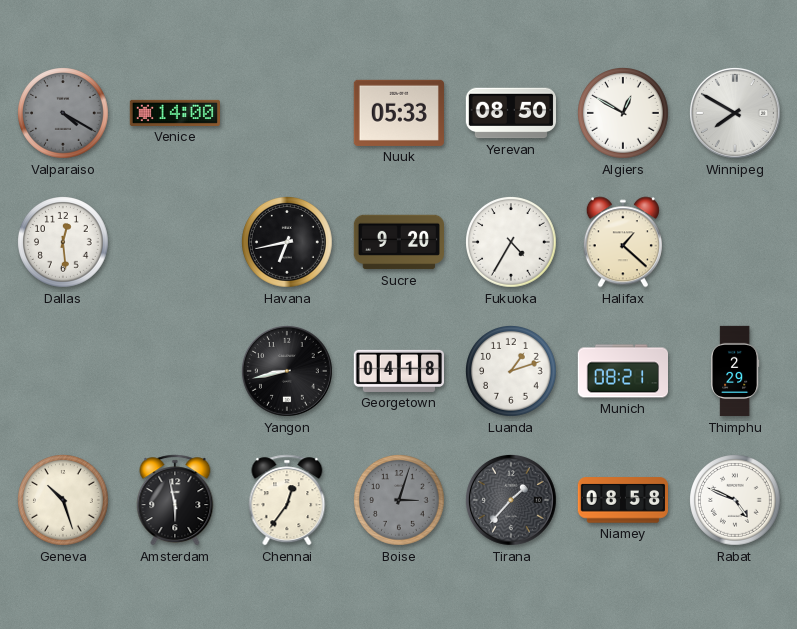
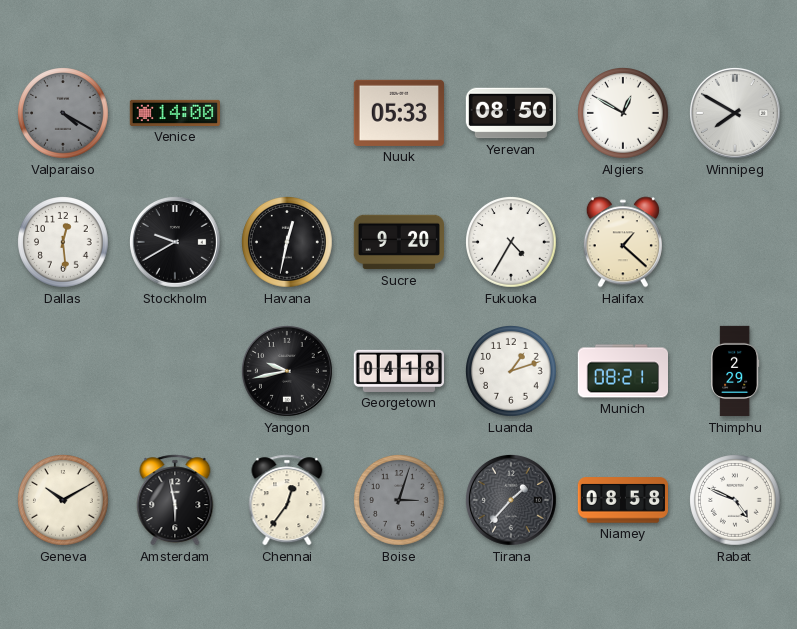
Stockholm: none -> 9:40 (175, 242)
Havana: 6:43 -> 12:32 (288, 243)
Yangon: 8:43 -> 9:43 (287, 371)
Geneva: 10:27 -> 10:10 (64, 501)
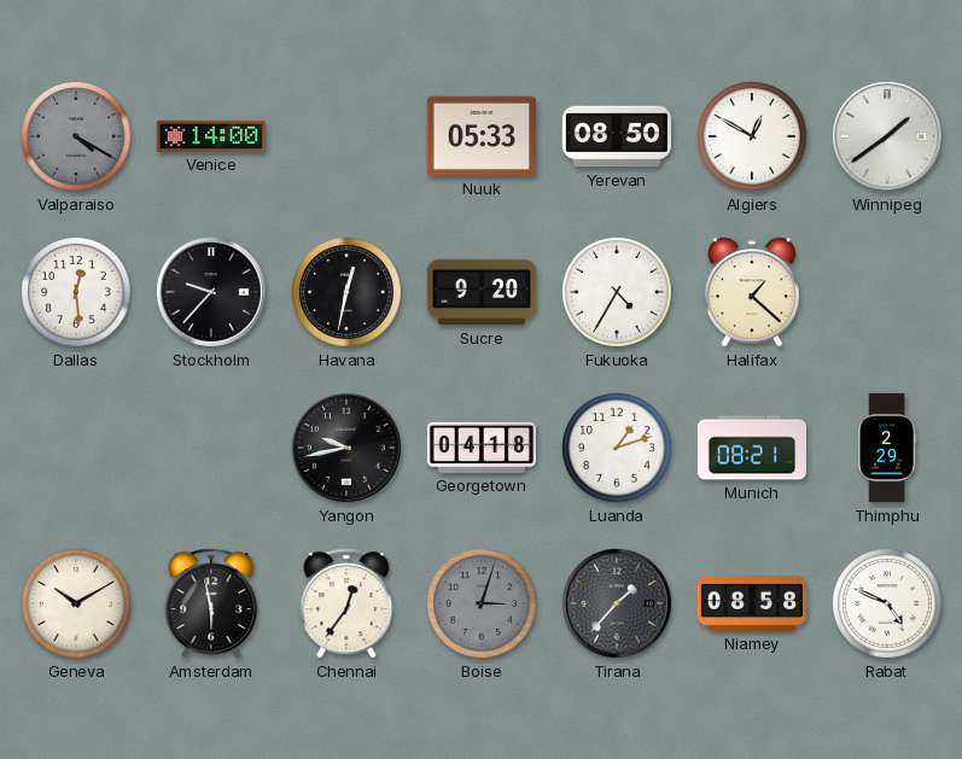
Winnipeg: 7:50 -> 1:39 (887, 136)
Stockholm: 9:40 -> 9:37 (211, 292)
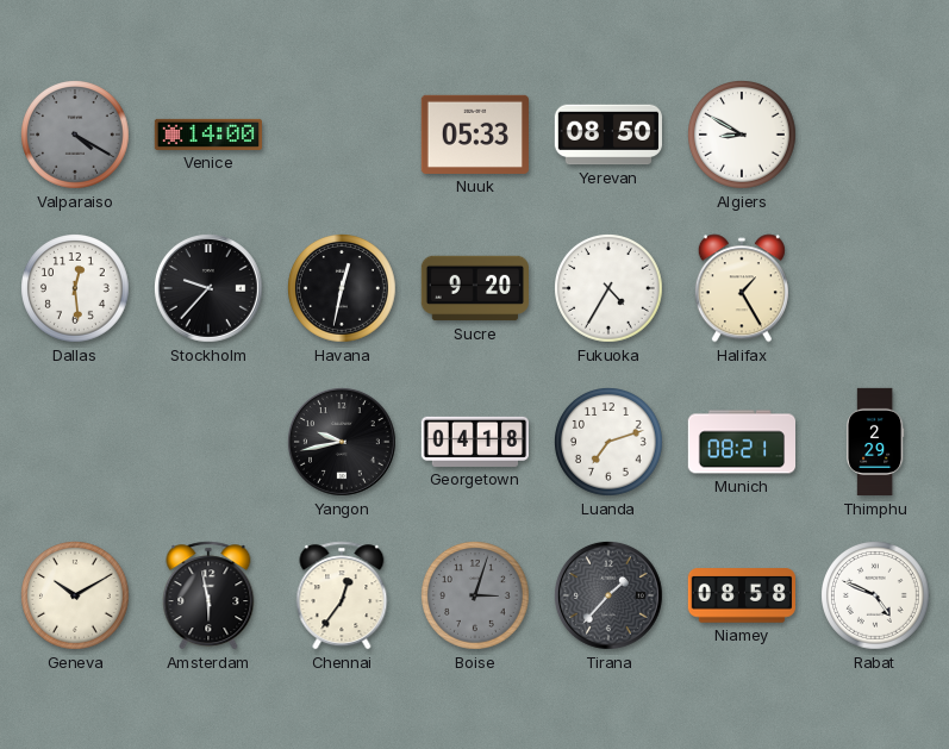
Algiers: 12:50 -> 8:50 (743, 136)
Winnipeg: 1:39 -> none (887, 136)
Halifax: 1:22 -> 1:25 (742, 288)
Luanda: 1:12 -> 7:12 (610, 443)
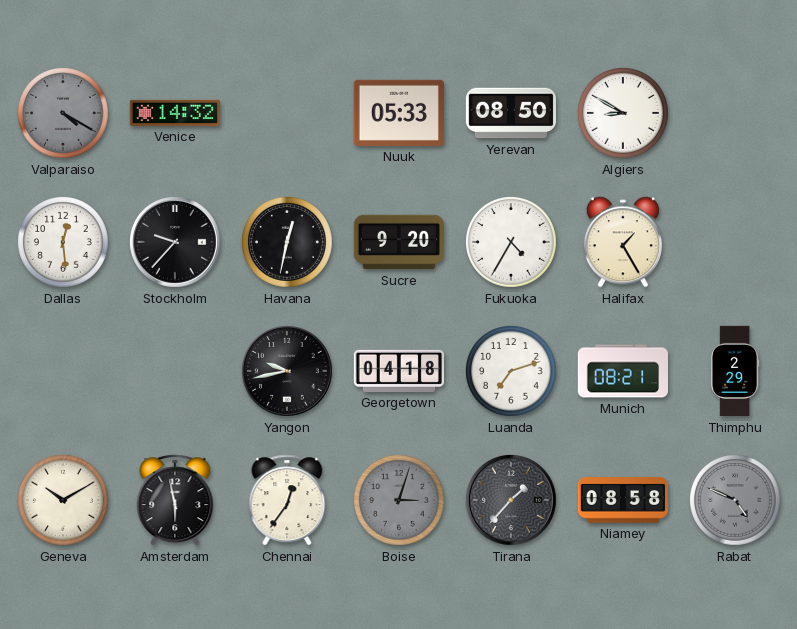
Venice: 14:00 -> 14:32 (174, 113)
Rabat dial: white -> grey (736, 501)
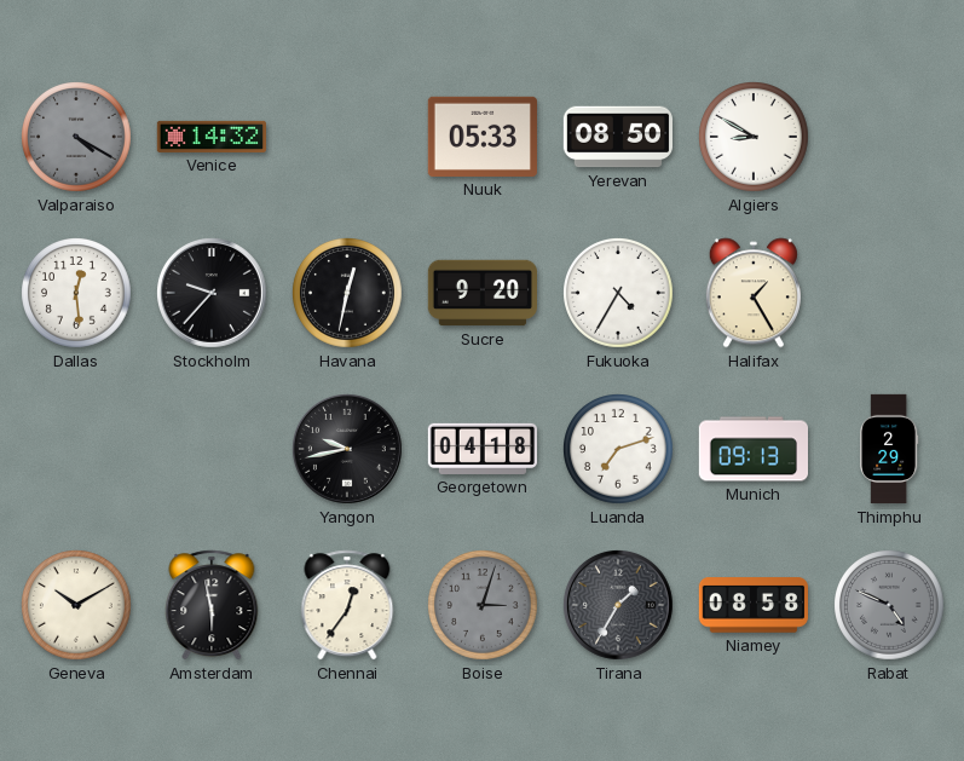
Munich: 08:21 -> 09:13 (754, 449)
Tirana: 1:37 -> 1:35 (618, 605)
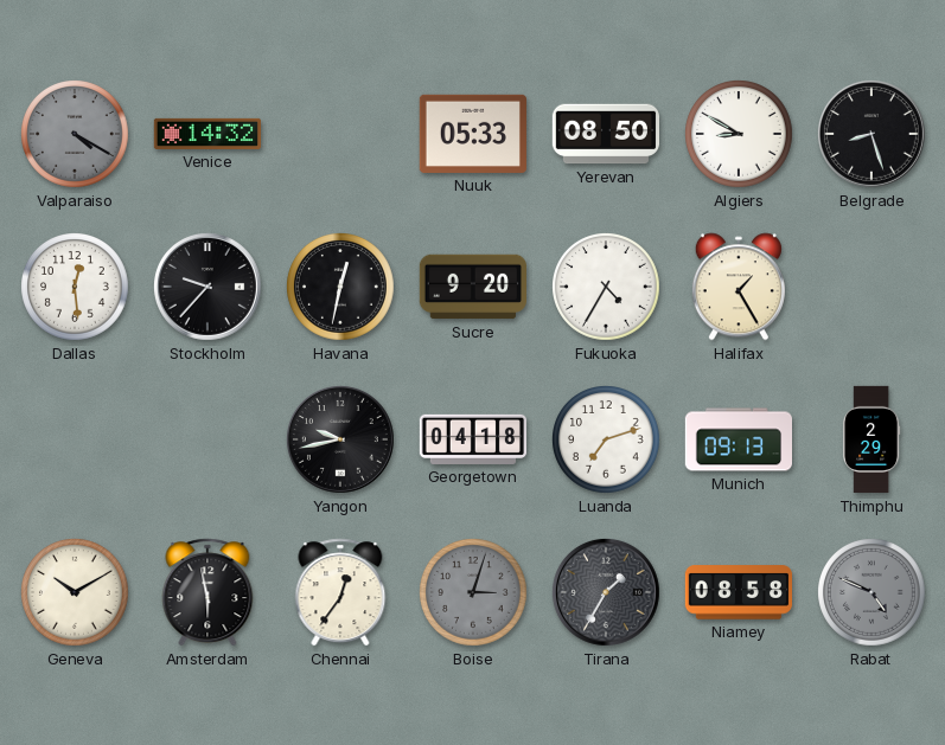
Belgrade: none -> 8:27 (871, 134)
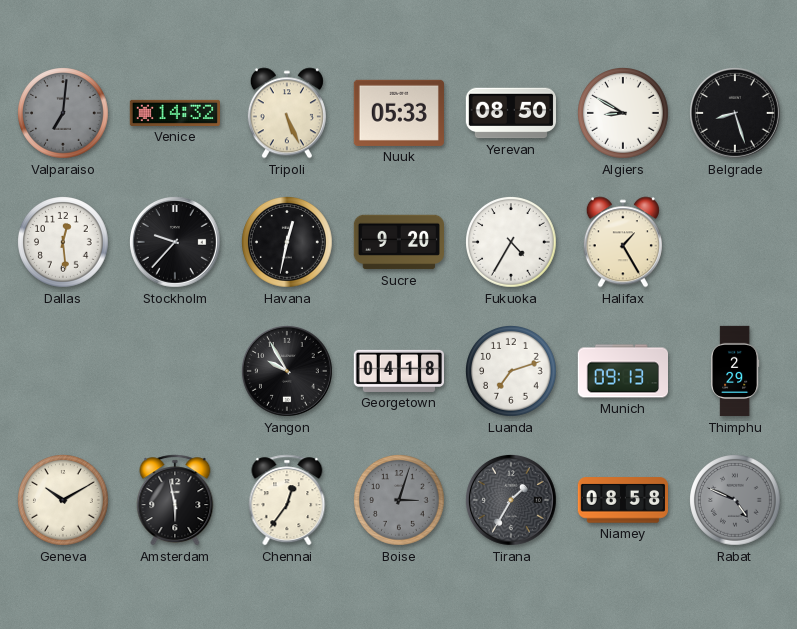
Valparaiso: 4:20 -> 7:01 (64, 114)
Tripoli: none -> 5:26 (287, 113)
Yangon: 9:43 -> 9:55 (287, 371)
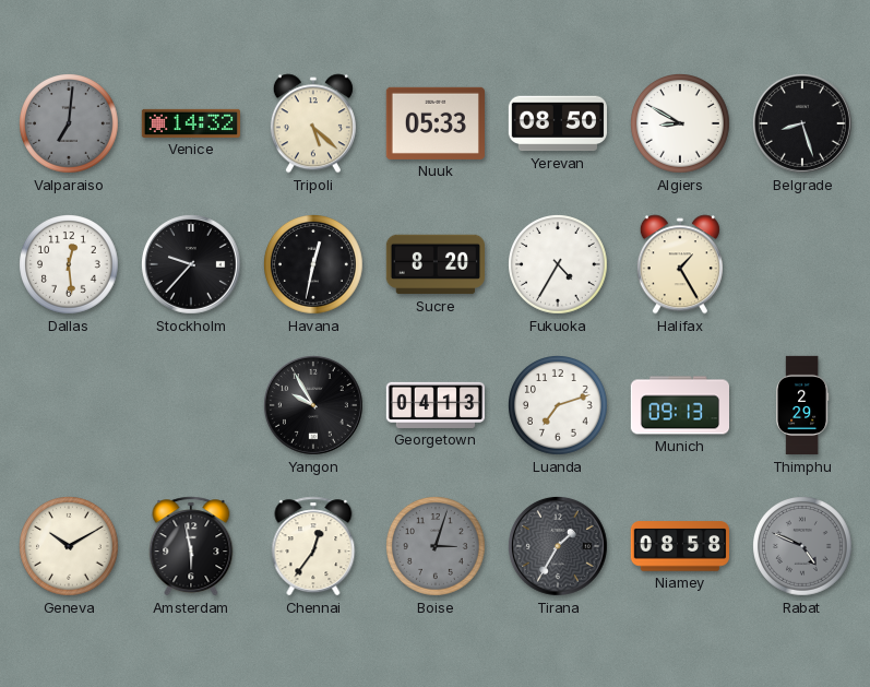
Tripoli: 5:26 -> 5:22 (313, 123)
Sucre: 9:20 -> 8:20 (434, 264)
Georgetown: 04:18 -> 04:13 (434, 405)
